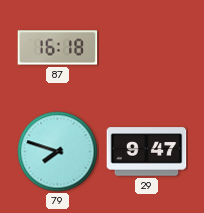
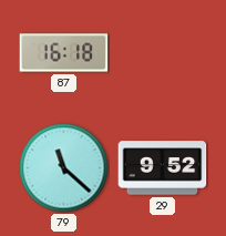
79: 7:48 -> 11:22 (64, 168)
29: 9:47 -> 9:52 (163, 168)
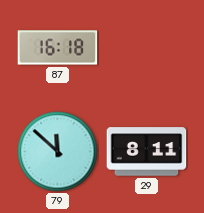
79: 11:22 -> 11:52 (58, 152)
29: 9:52 -> 8:11 (147, 152)
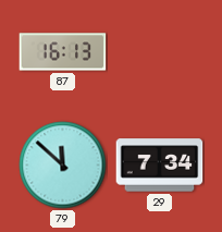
87: 16:18 -> 16:13 (63, 52)
29: 8:11 -> 7:34 (160, 166)
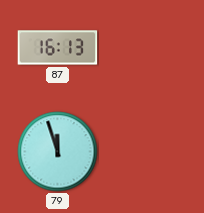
79: 11:52 -> 11:57 (58, 152)
29: 7:34 -> none (160, 166)
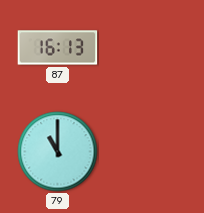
79: 11:57 -> 11:00 (58, 152)
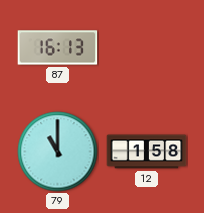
12: none -> 1:58 (147, 152)
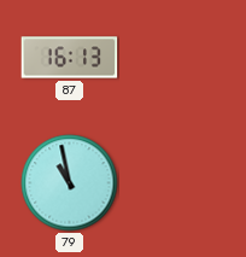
79: 11:00 -> 10:58 (70, 183)
12: 1:58 -> none (147, 152)
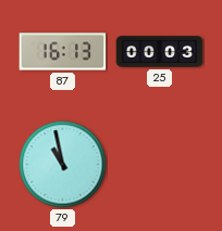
25: none -> 00:03 (160, 52)
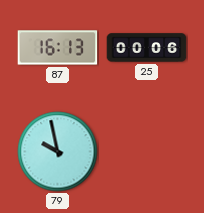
25: 00:03 -> 00:06 (147, 48)
79: 10:58 -> 9:58 (58, 152)
